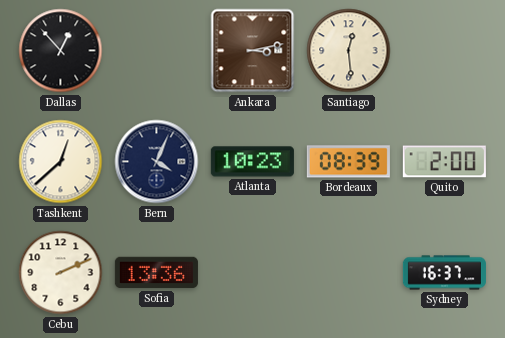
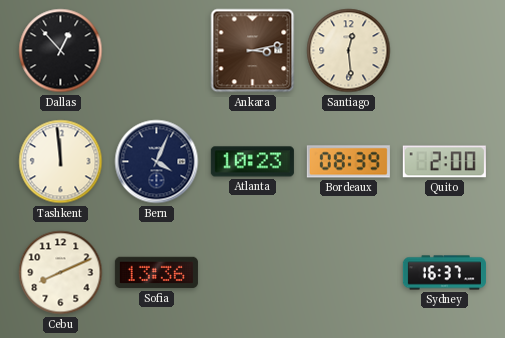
Tashkent: 12:38 -> 11:59 (61, 162)
Cebu: 2:11 -> 8:11 (61, 273)
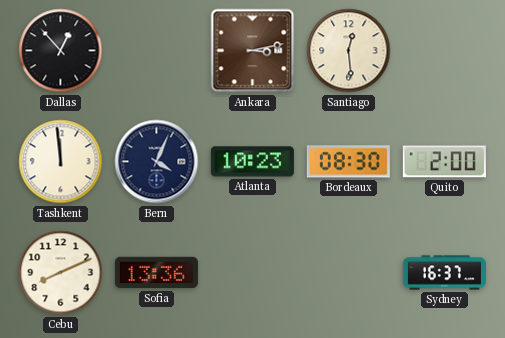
Bordeaux: 08:39 -> 08:30 (348, 162)
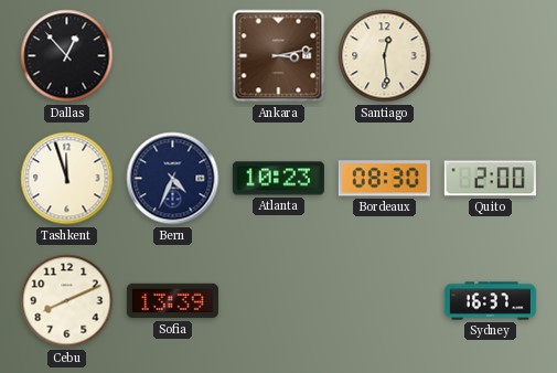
Tashkent: 11:59 -> 11:57 (67, 179)
Bern: 4:04 -> 4:34 (173, 179)
Sofia: 13:36 -> 13:39 (172, 301)
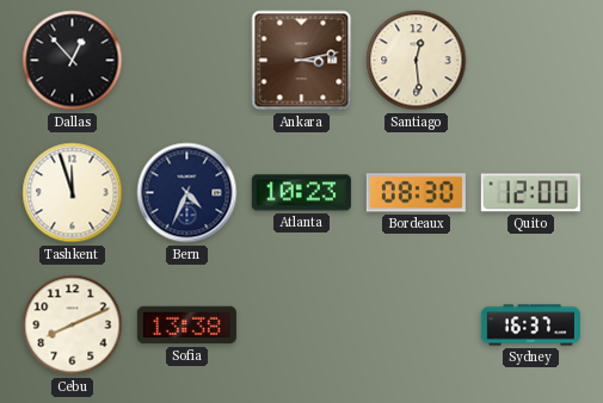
Quito: 2:00 -> 12:00 (530, 193)
Sofia: 13:39 -> 13:38 (186, 325)
